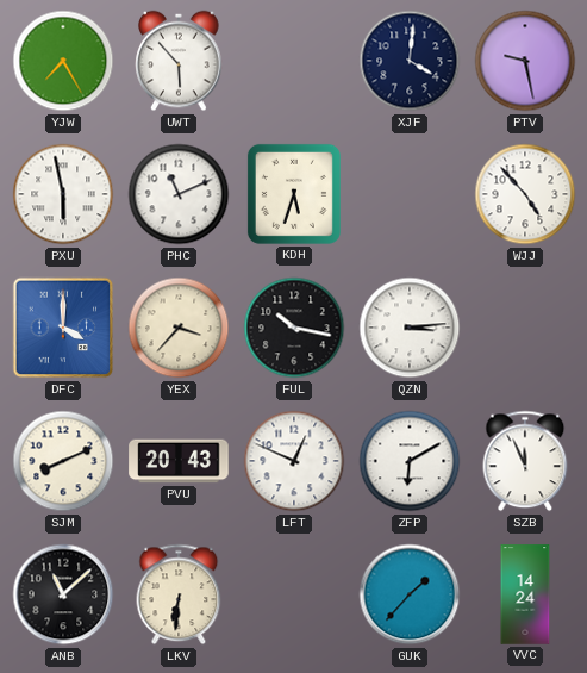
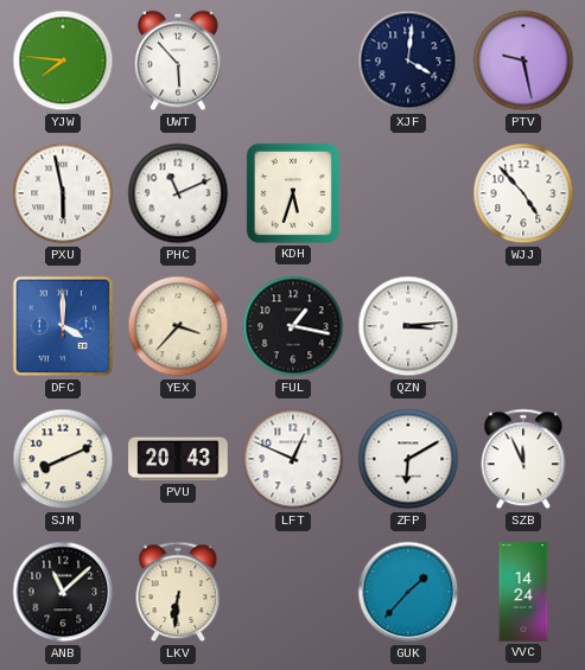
YJW: 7:25 -> 7:46 (63, 60)
FUL: 10:17 -> 1:17 (293, 326)
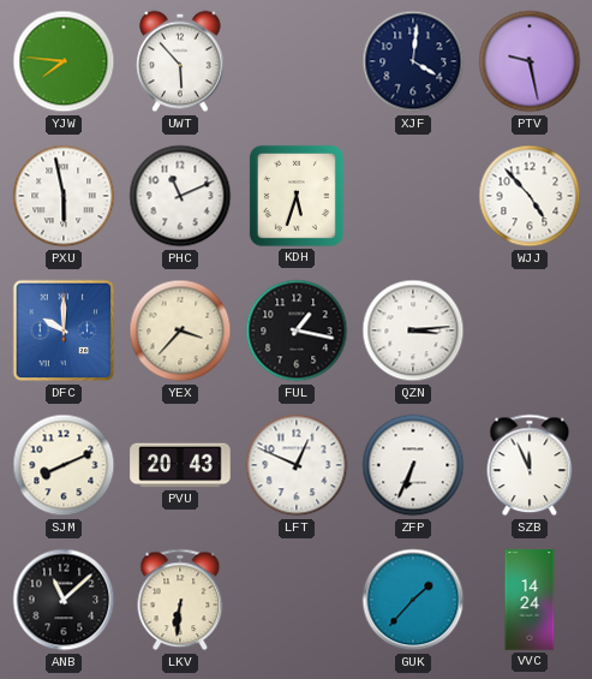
DFC: 4:00 -> 10:00 (64, 330)
ZFP: 6:10 -> 6:34 (413, 465)
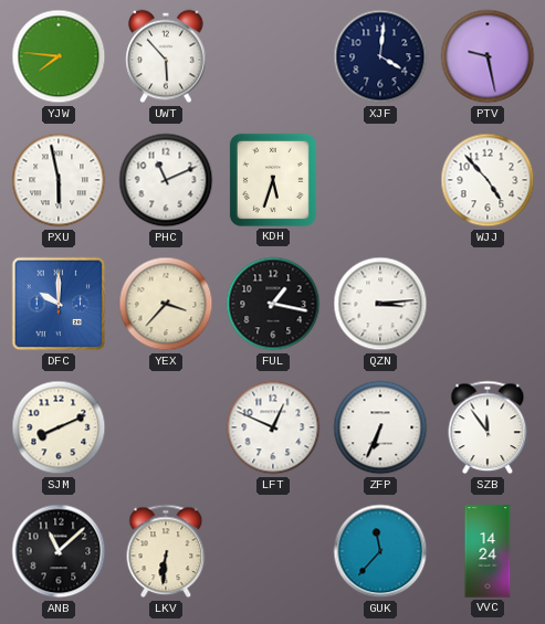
PVU: 20:43 -> none (180, 465)
SZB: 11:56 -> 11:54 (488, 427)
GUK: 1:37 -> 11:37 (380, 551)
